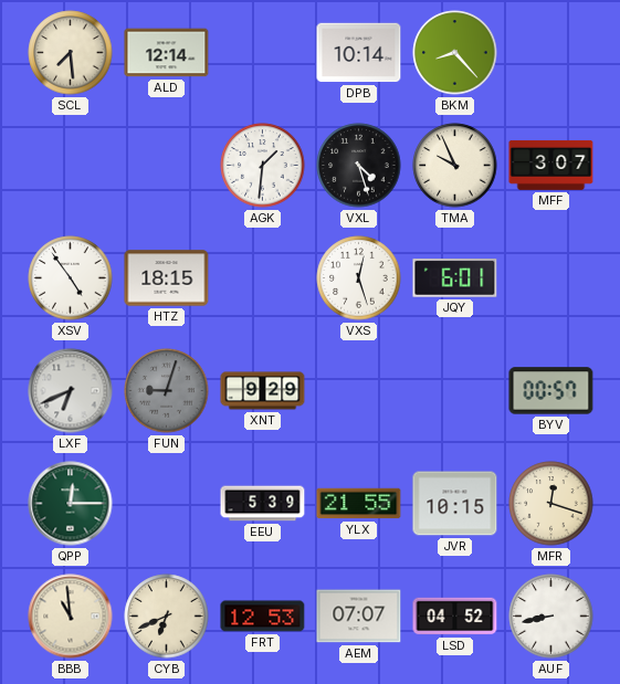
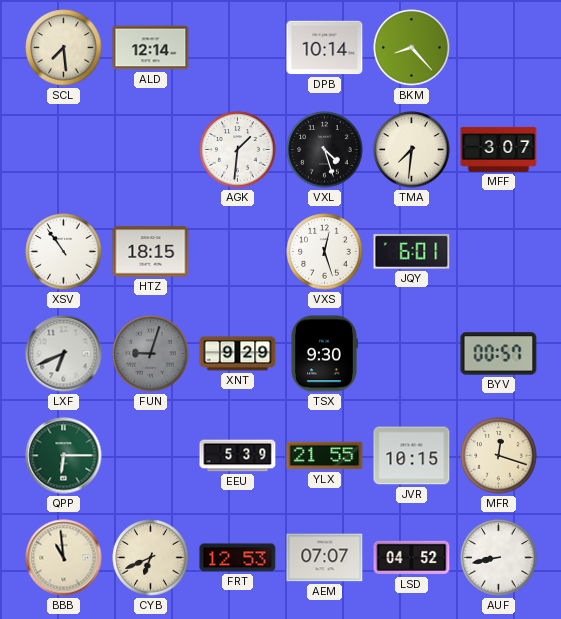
TMA: 9:56 -> 7:31 (412, 150)
XSV: 4:54 -> 10:54 (64, 252)
TSX: none -> 9:30 (324, 354)
QPP: 12:15 -> 6:15 (64, 456)
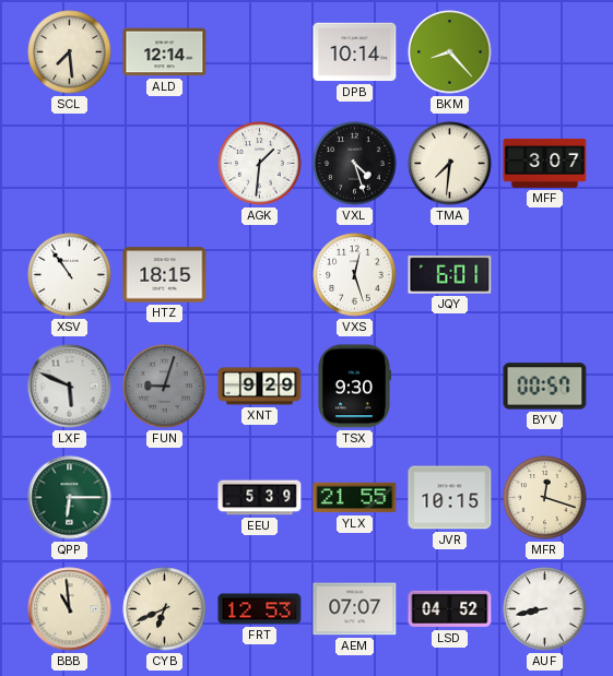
LXF: 6:41 -> 5:49 (70, 387)
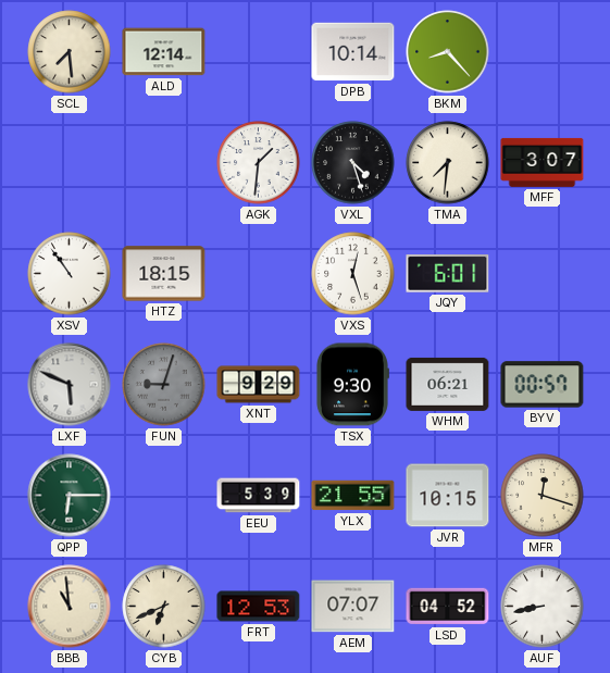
WHM: none -> 06:21 (448, 384)
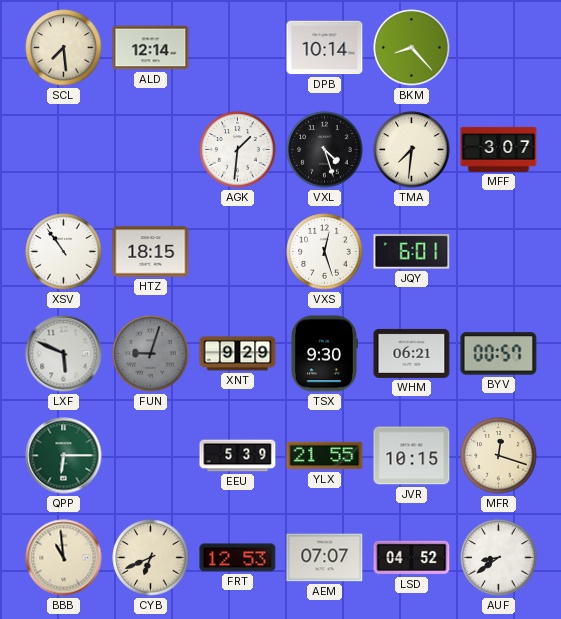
AUF: 8:43 -> 8:39 (499, 558)
